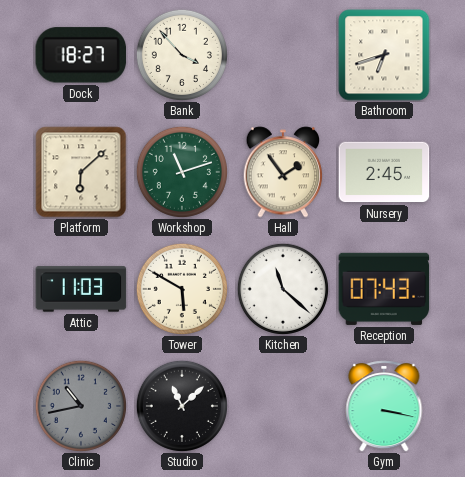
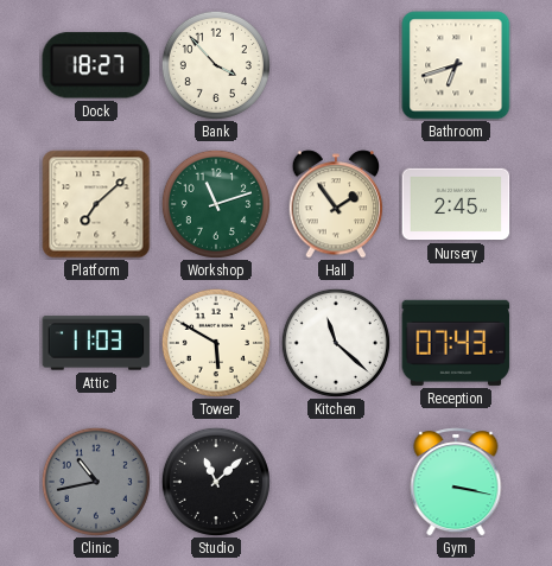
Platform: 6:08 -> 7:08 (96, 204)
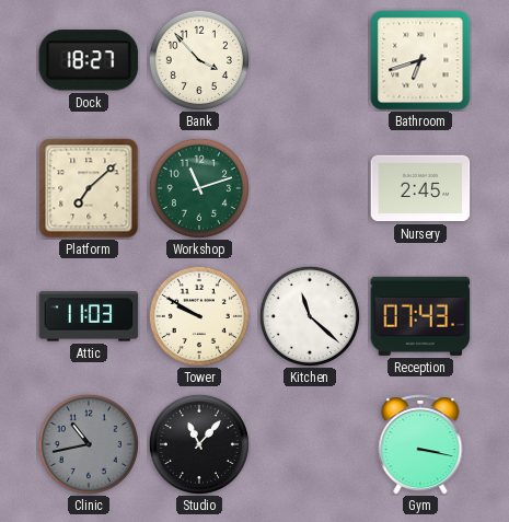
Hall: 1:54 -> none (336, 204)
Tower: 5:50 -> 9:50 (199, 316)
Studio: 11:08 -> 11:07 (199, 444)
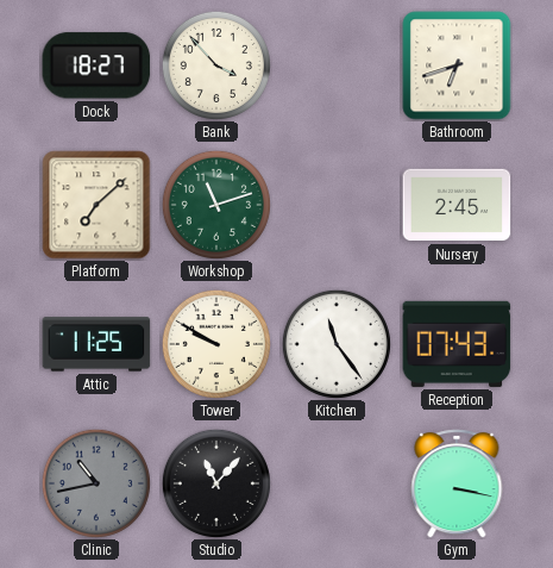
Attic: 11:03 -> 11:25 (96, 344)
Kitchen: 11:22 -> 11:24 (337, 344)
